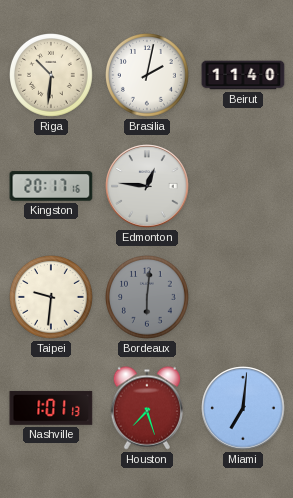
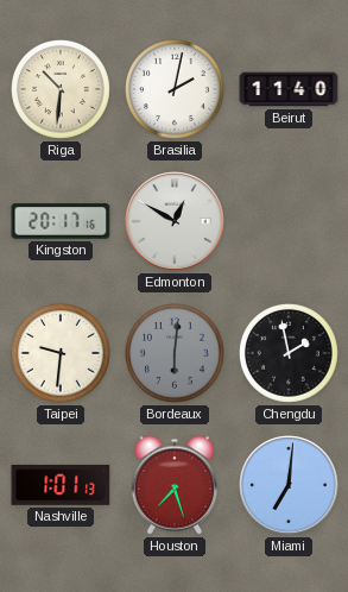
Edmonton: 12:46 -> 12:50 (175, 221)
Chengdu: none -> 1:58 (290, 354)
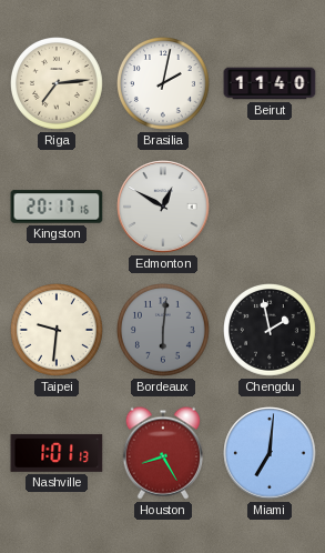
Riga: 10:31 -> 7:14 (58, 84)
Houston: 7:27 -> 8:25 (162, 453)
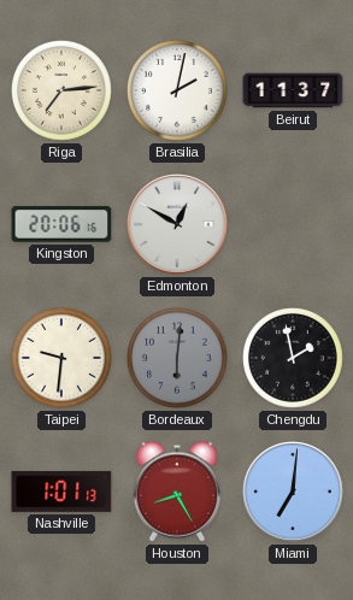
Beirut: 11:40 -> 11:37 (293, 90)
Kingston: 20:17 -> 20:06 (61, 224)
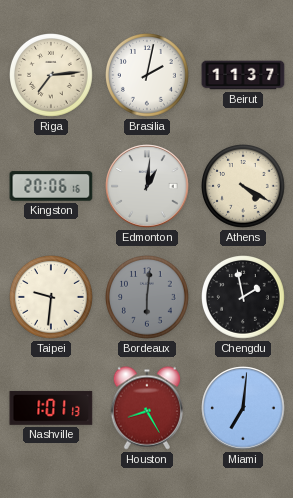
Edmonton: 12:50 -> 1:01 (147, 186)
Athens: none -> 4:20 (244, 187)
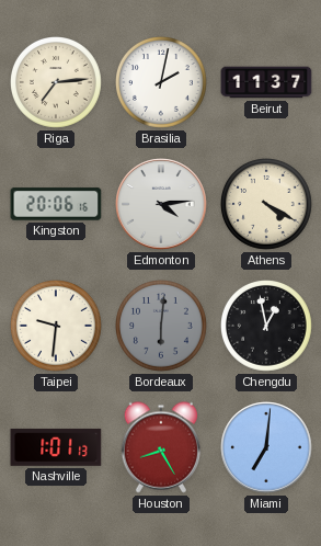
Edmonton: 1:01 -> 4:14 (161, 204)
Chengdu: 1:58 -> 12:58 (267, 327)
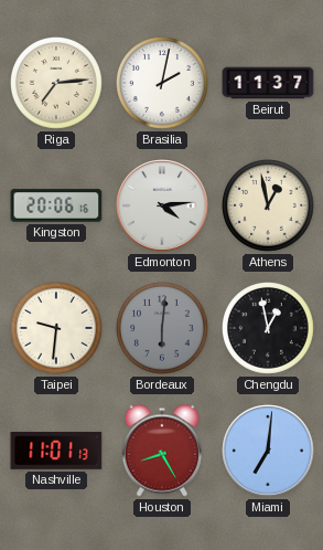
Athens: 4:20 -> 12:58 (269, 207)
Nashville: 1:01 -> 11:01 (56, 451)
